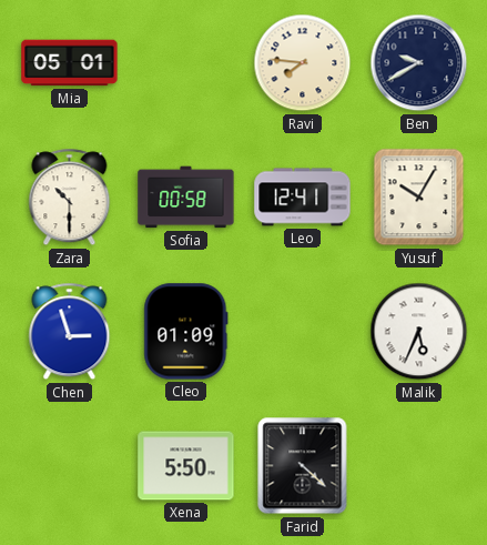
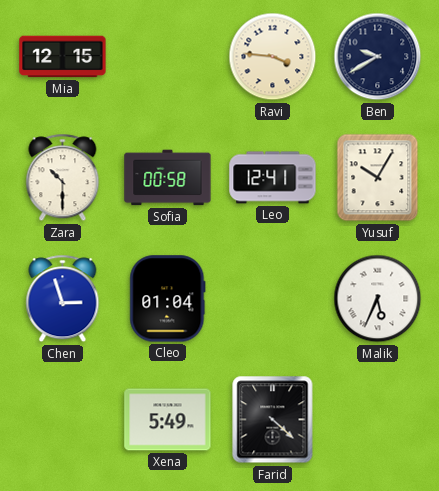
Mia: 05:01 -> 12:15 (63, 57)
Ravi: 7:46 -> 3:46 (273, 57)
Cleo: 01:09 -> 01:04 (168, 299)
Xena: 5:50 -> 5:49 (168, 420)
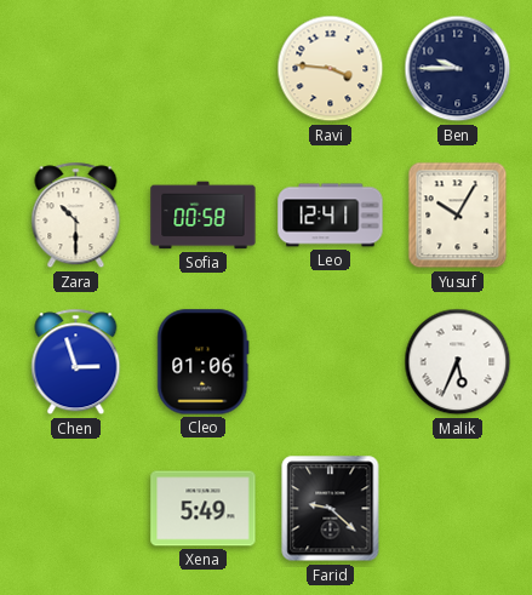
Mia: 12:15 -> none (63, 57)
Ben: 9:40 -> 9:45 (458, 69)
Cleo: 01:04 -> 01:06 (204, 362)
Farid: 4:22 -> 9:22 (331, 509)
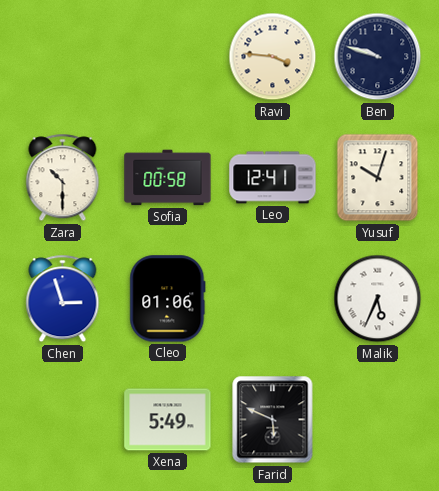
Ben: 9:45 -> 9:48 (378, 57)
Yusuf: 10:05 -> 10:03 (378, 178)
Farid: 9:22 -> 5:49 (273, 420)
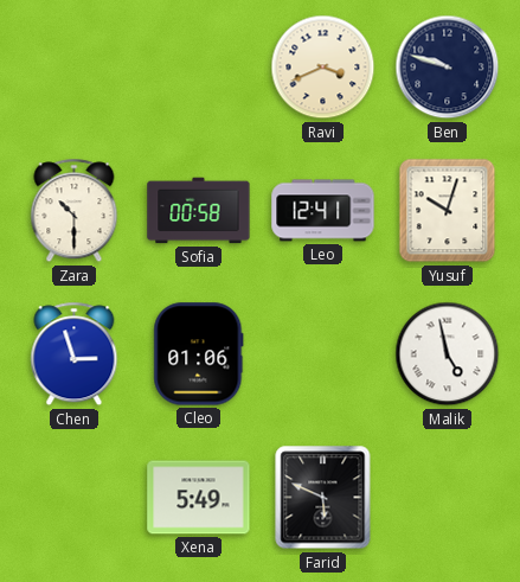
Ravi: 3:46 -> 3:41 (323, 68)
Malik: 5:34 -> 4:58 (448, 354)
